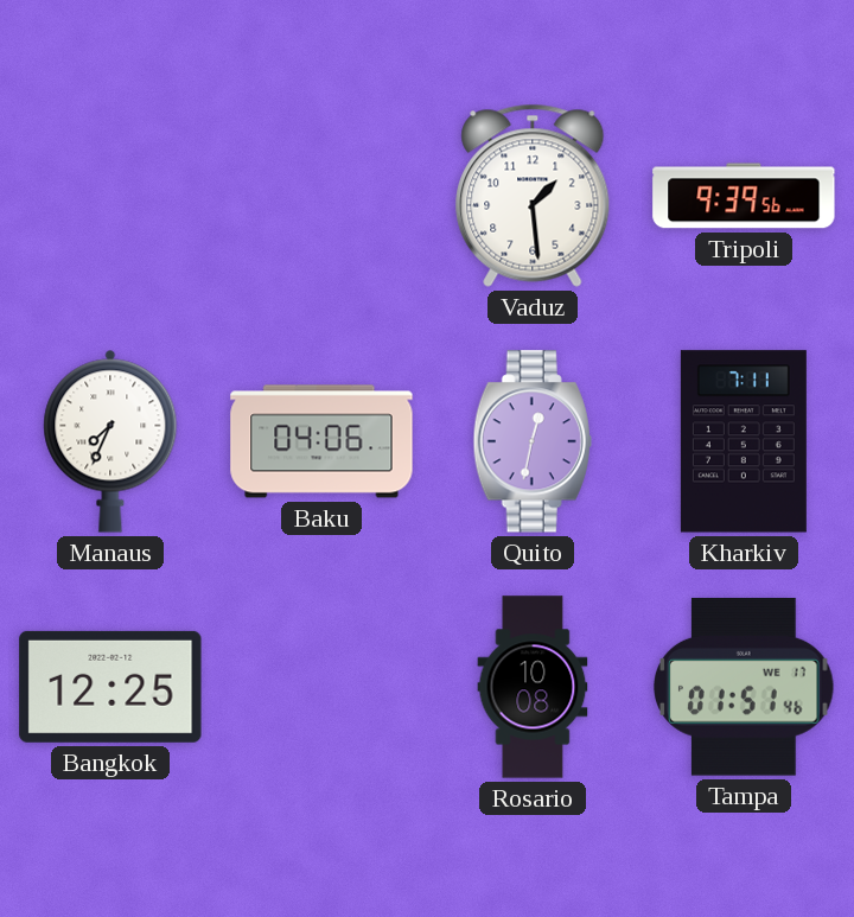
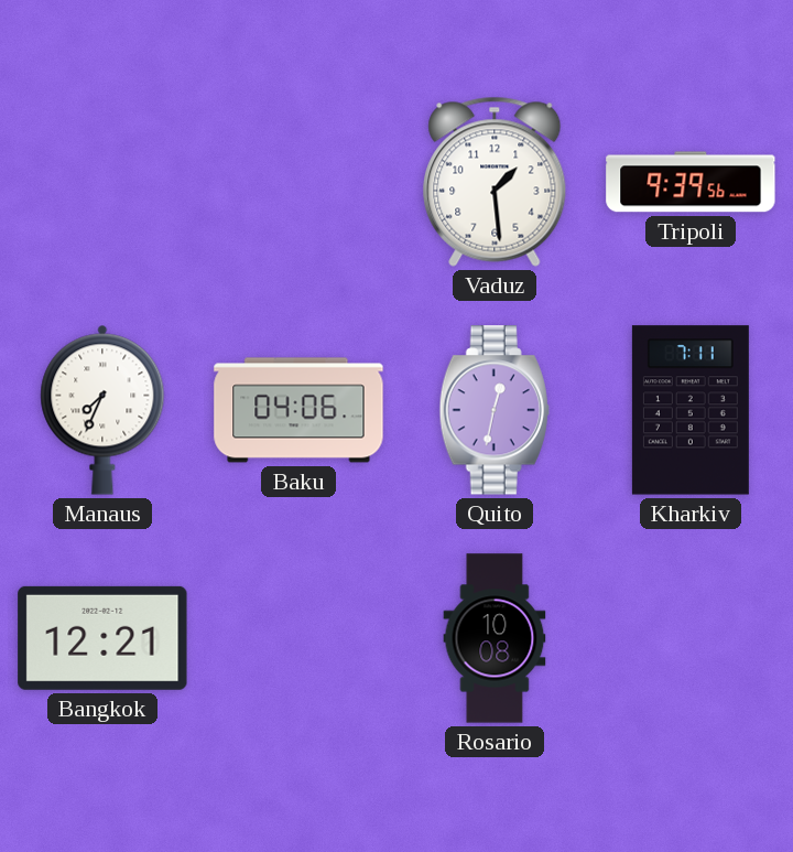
Bangkok: 12:25 -> 12:21 (102, 638)
Tampa: 01:51 -> none (744, 687)
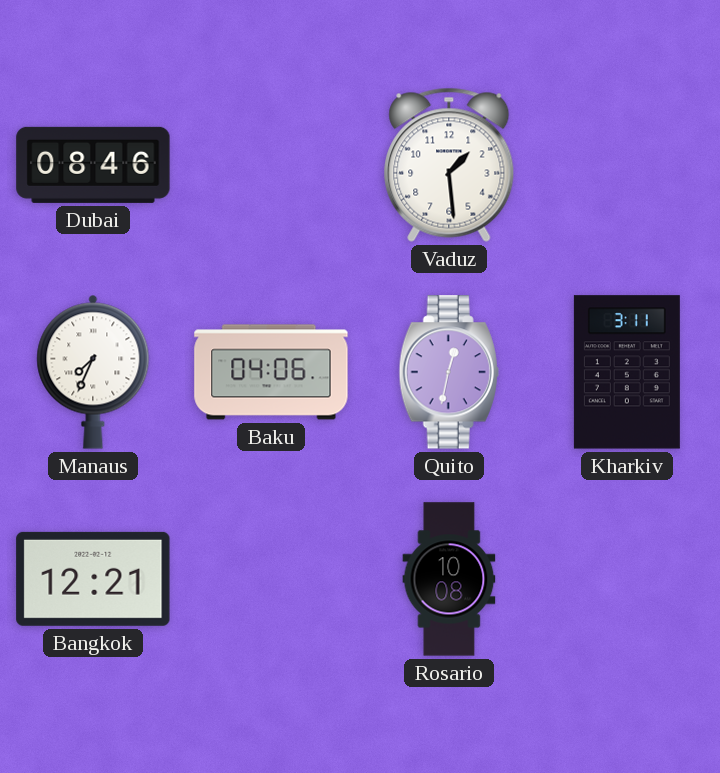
Dubai: none -> 08:46 (93, 165)
Tripoli: 9:39 -> none (691, 182)
Kharkiv: 7:11 -> 3:11 (627, 372)
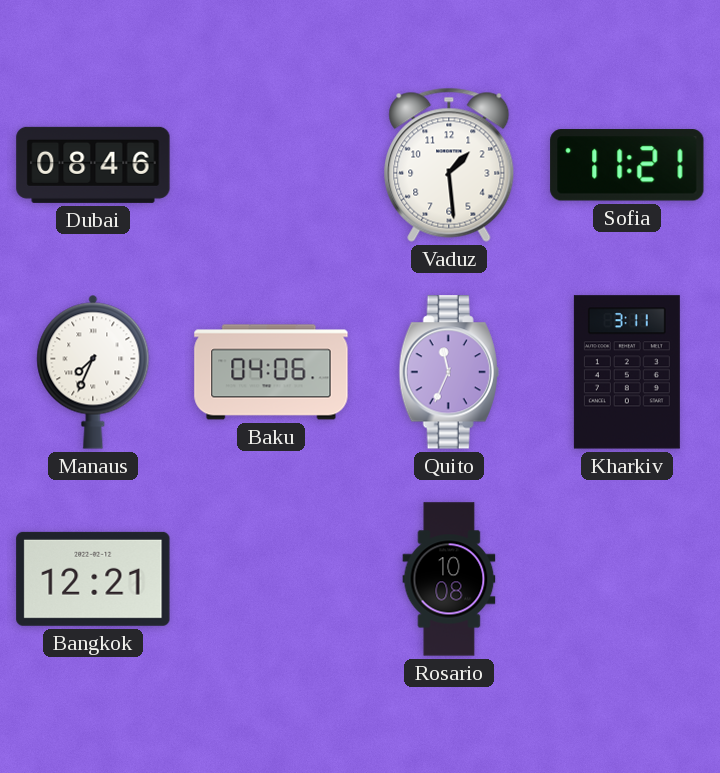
Sofia: none -> 11:21 (627, 165)
Quito: 12:32 -> 11:34 (449, 372)
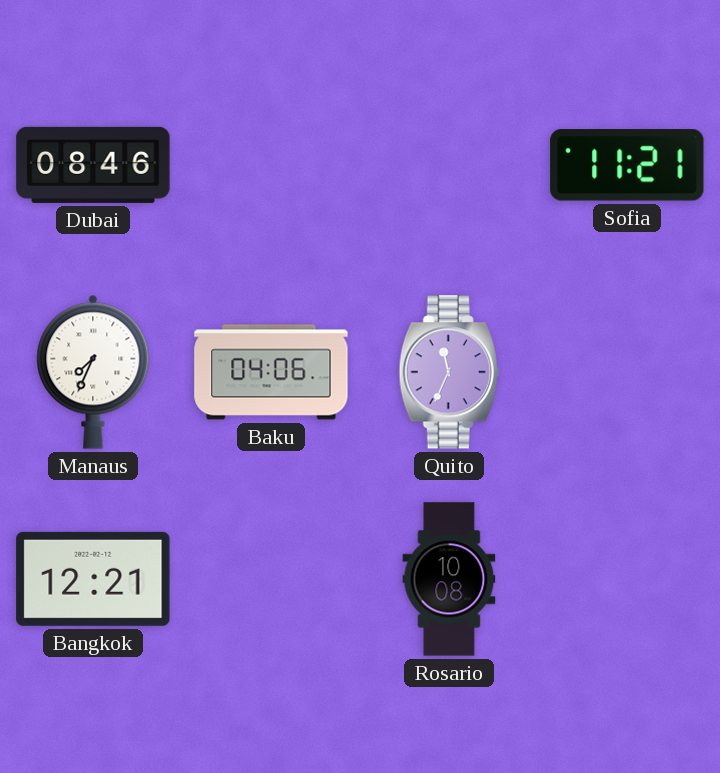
Vaduz: 1:29 -> none (449, 165)
Kharkiv: 3:11 -> none (627, 372)
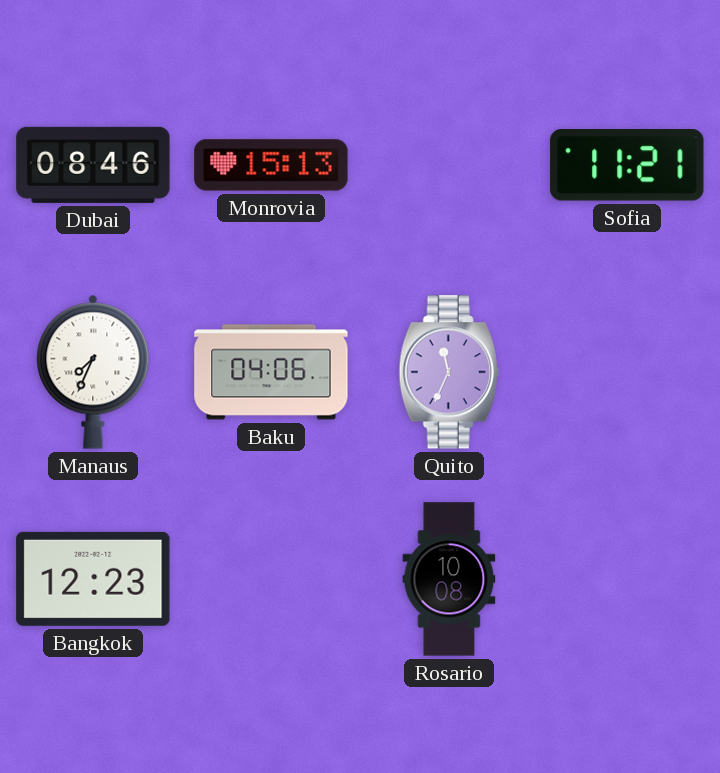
Monrovia: none -> 15:13 (271, 165)
Bangkok: 12:21 -> 12:23 (93, 579)
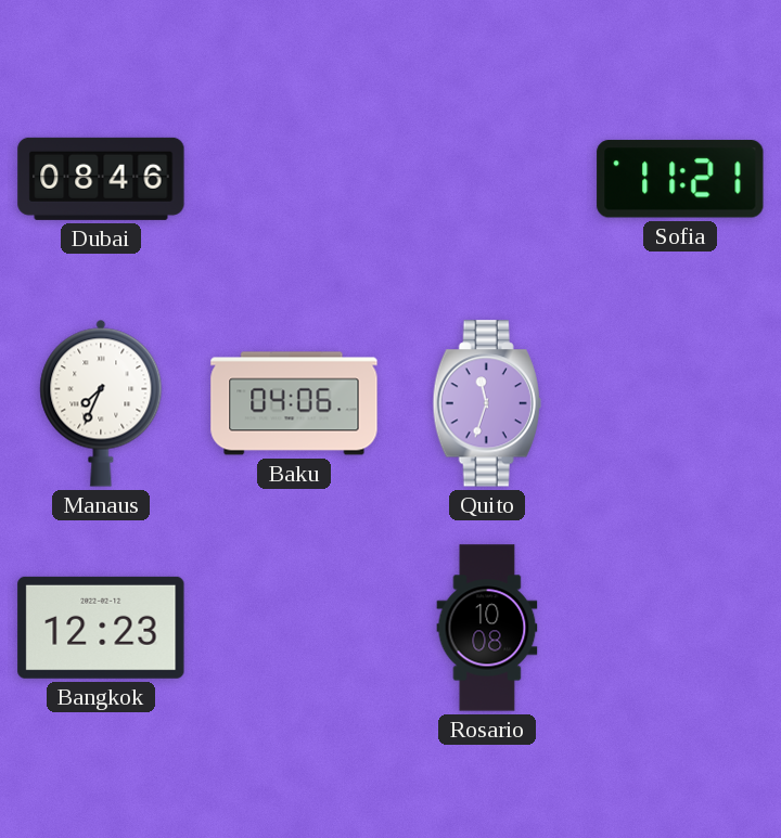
Monrovia: 15:13 -> none (271, 165)
Quito: 11:34 -> 11:33 (487, 403)
